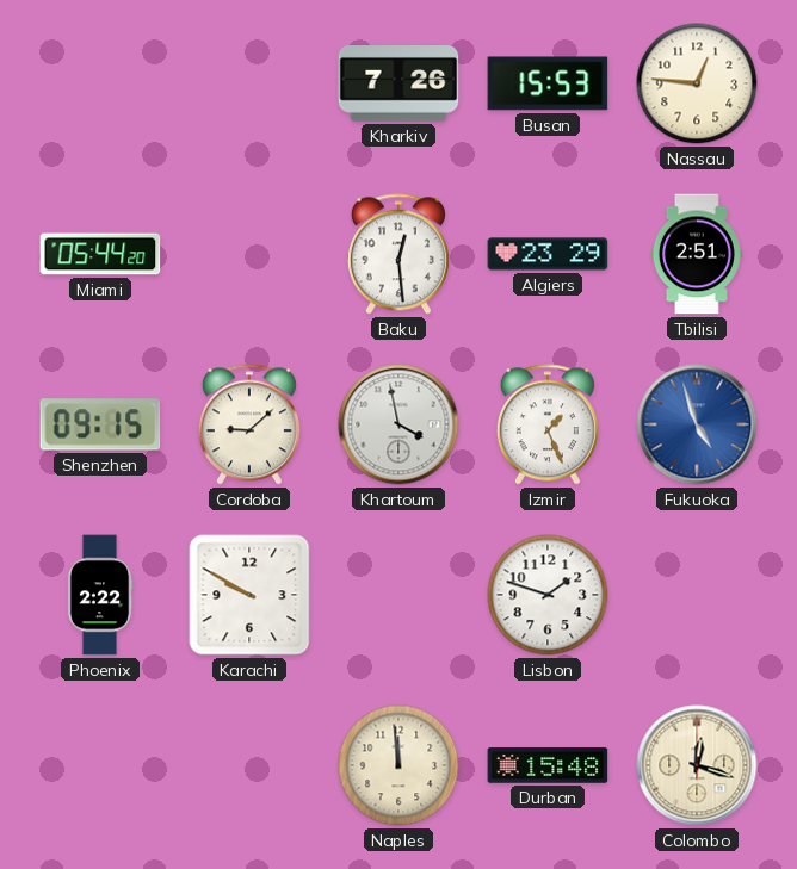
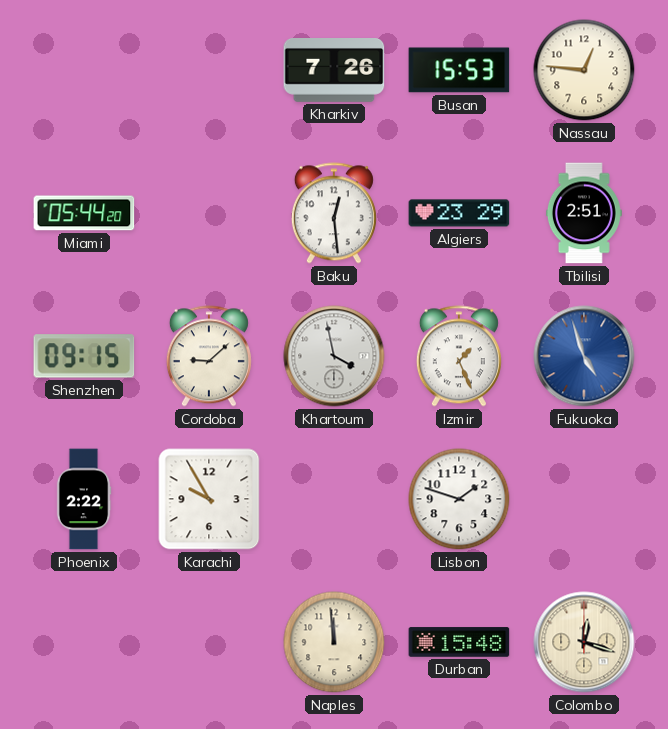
Karachi: 9:50 -> 9:55 (209, 499)
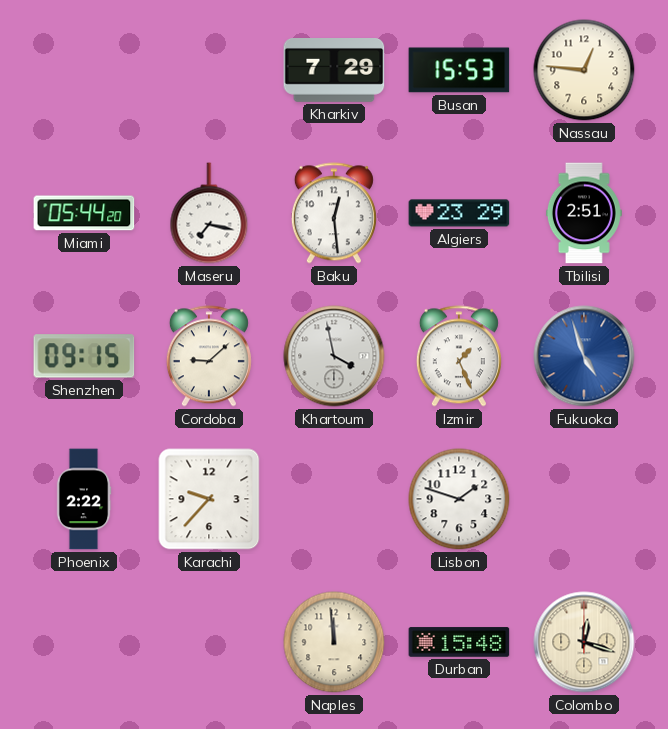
Kharkiv: 7:26 -> 7:29 (334, 71)
Maseru: none -> 7:17 (209, 213)
Karachi: 9:55 -> 9:37 (209, 499)
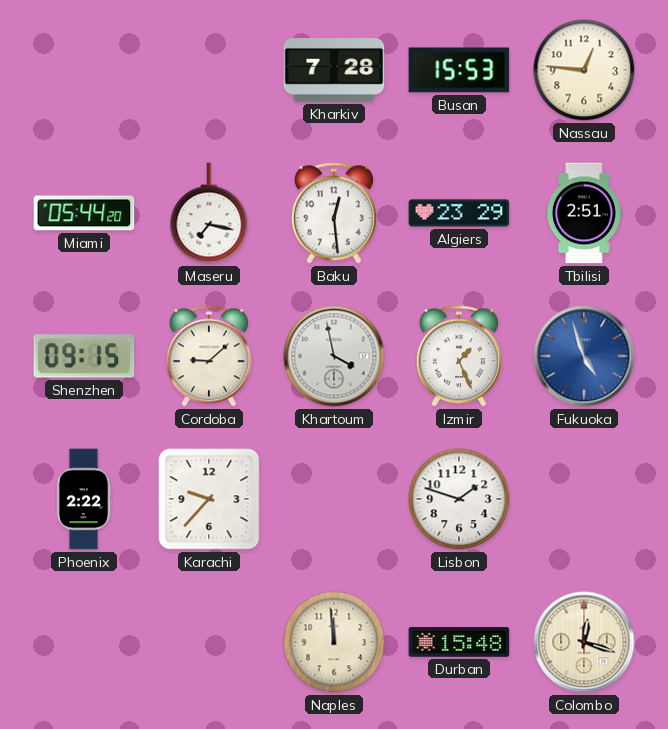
Kharkiv: 7:29 -> 7:28 (334, 71)
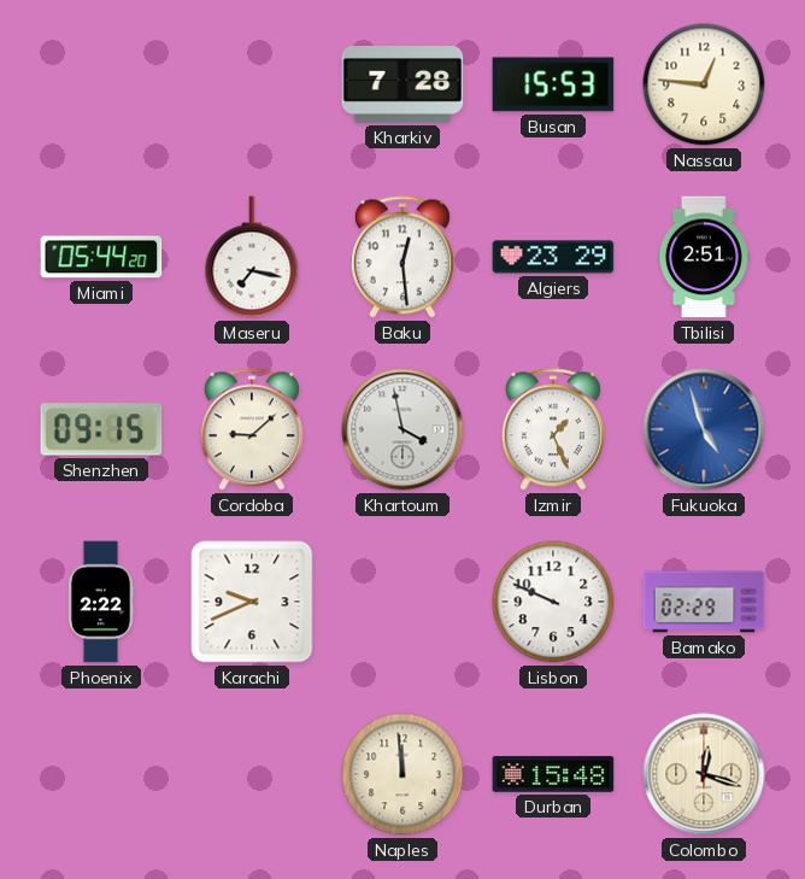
Karachi: 9:37 -> 9:41 (252, 602)
Lisbon: 1:48 -> 9:49 (553, 602)
Bamako: none -> 02:29 (704, 602)
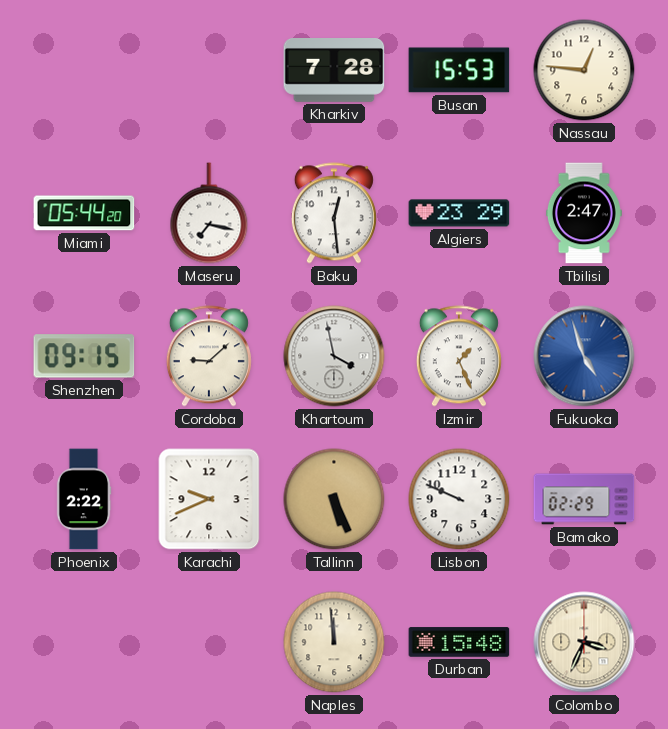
Tbilisi: 2:51 -> 2:47 (584, 213)
Tallinn: none -> 5:26 (334, 499)
Colombo: 12:18 -> 3:34 (584, 642)
